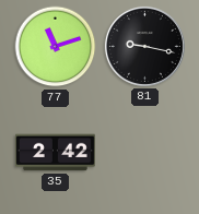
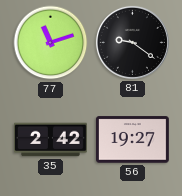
81: 9:17 -> 9:21 (132, 42)
56: none -> 19:27 (132, 140)
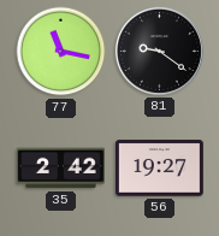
77: 11:12 -> 11:17 (61, 52)
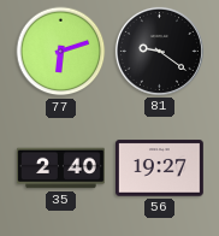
77: 11:17 -> 6:12 (61, 52)
35: 2:42 -> 2:40 (61, 169)
